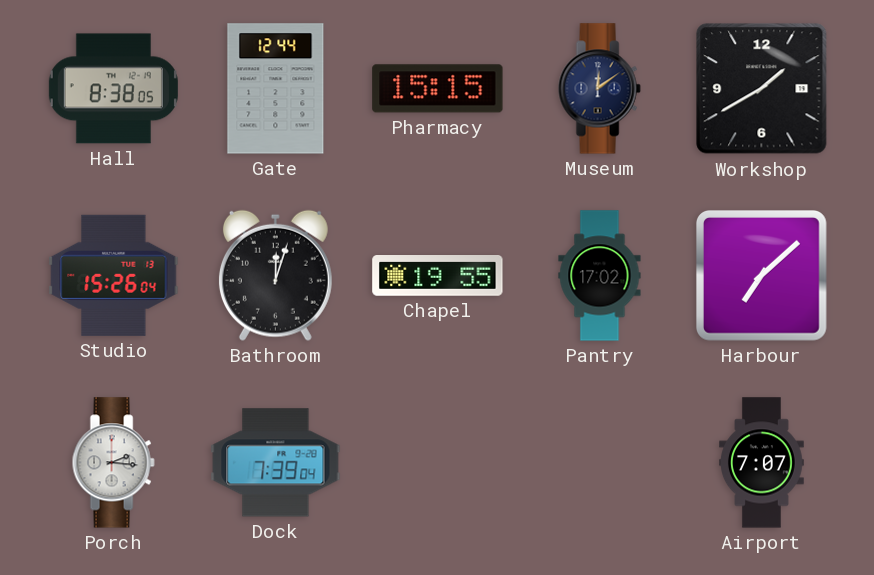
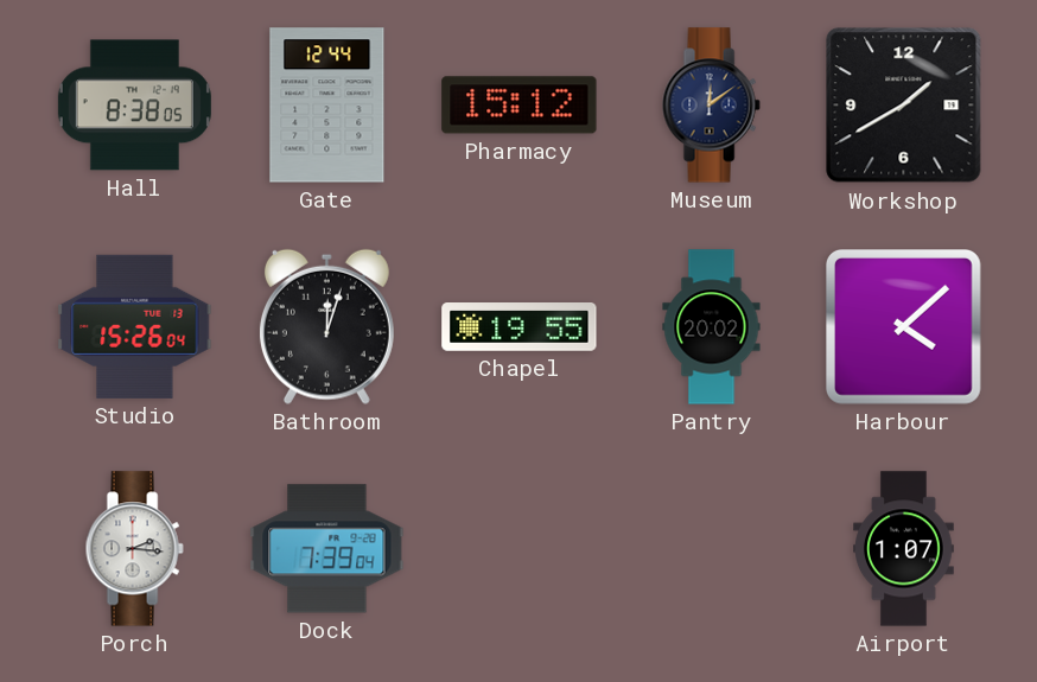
Pharmacy: 15:15 -> 15:12 (520, 106)
Pantry: 17:02 -> 20:02 (712, 327)
Harbour: 7:08 -> 4:08 (904, 327)
Airport: 7:07 -> 1:07 (904, 549)
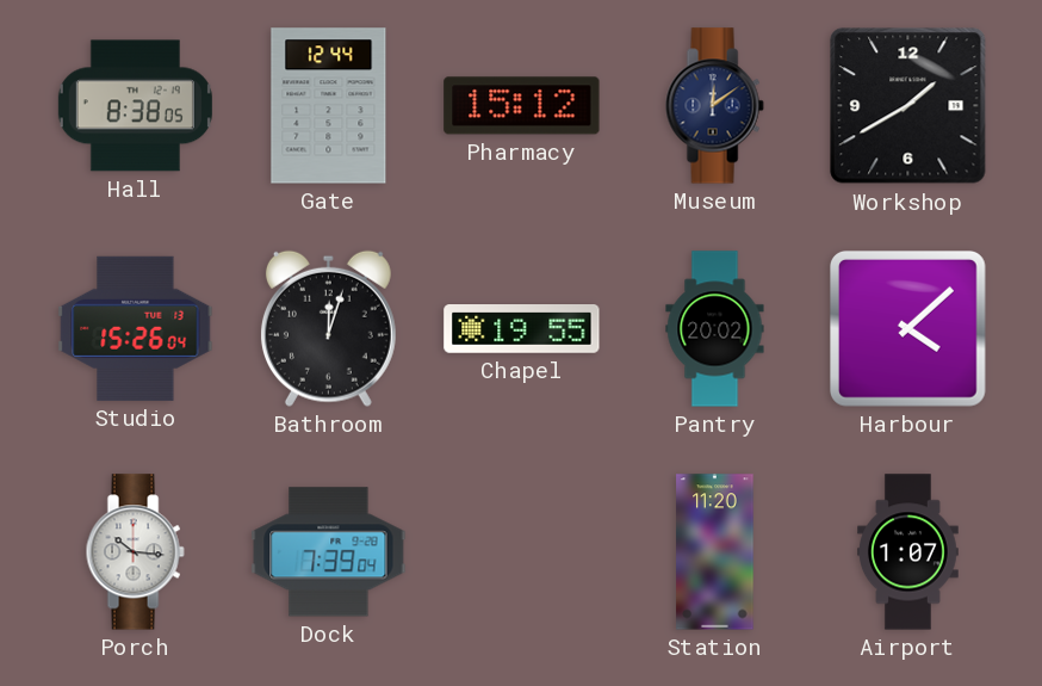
Porch: 2:16 -> 10:16 (135, 552)
Station: none -> 11:20 (715, 552)
